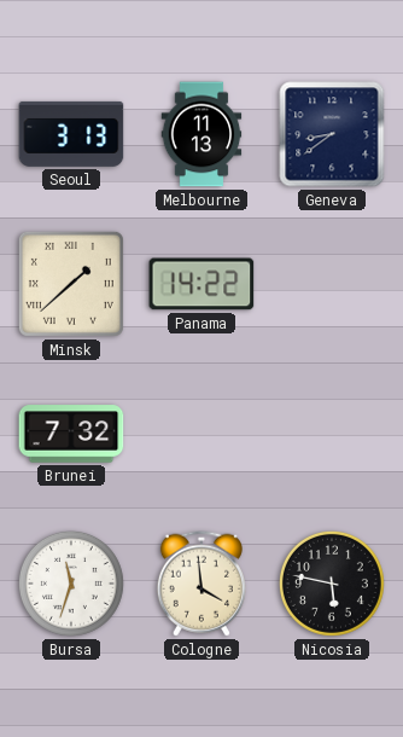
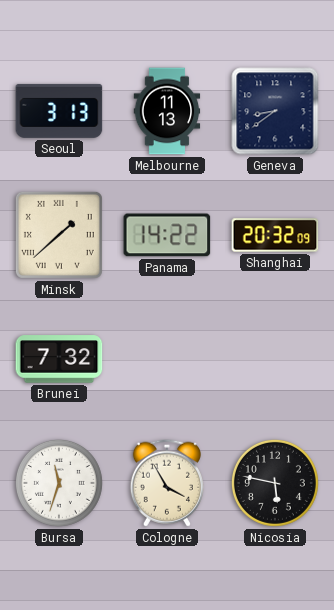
Shanghai: none -> 20:32 (275, 235)
Cologne: 3:59 -> 3:55 (167, 483)
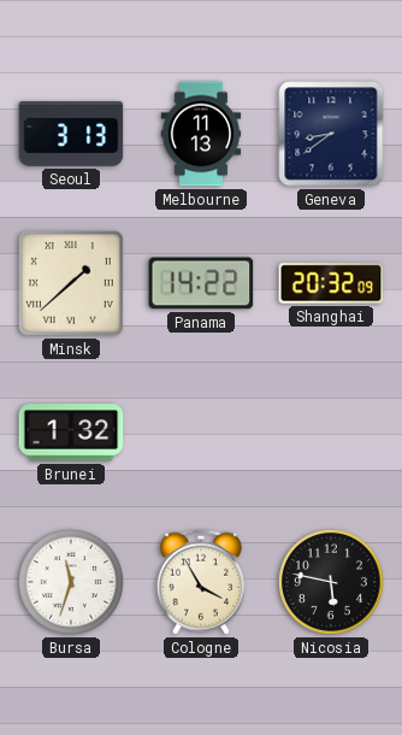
Brunei: 7:32 -> 1:32 (71, 433)
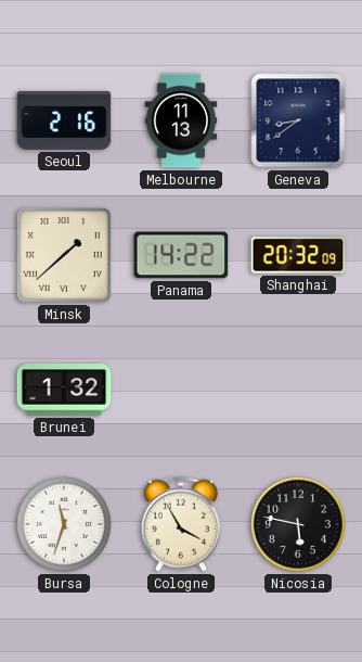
Seoul: 3:13 -> 2:16 (64, 120)
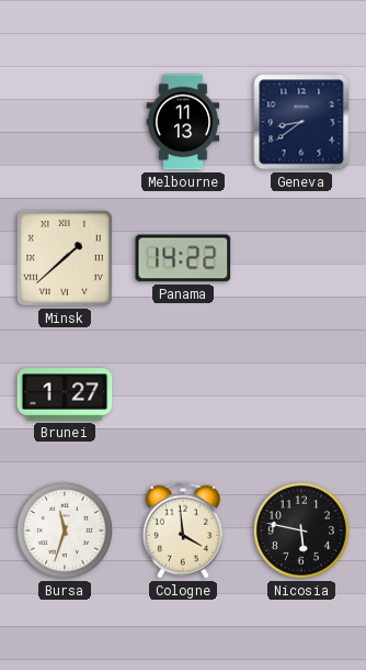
Seoul: 2:16 -> none (64, 120)
Shanghai: 20:32 -> none (298, 255)
Brunei: 1:32 -> 1:27 (65, 394)
Cologne: 3:55 -> 3:59 (183, 531)
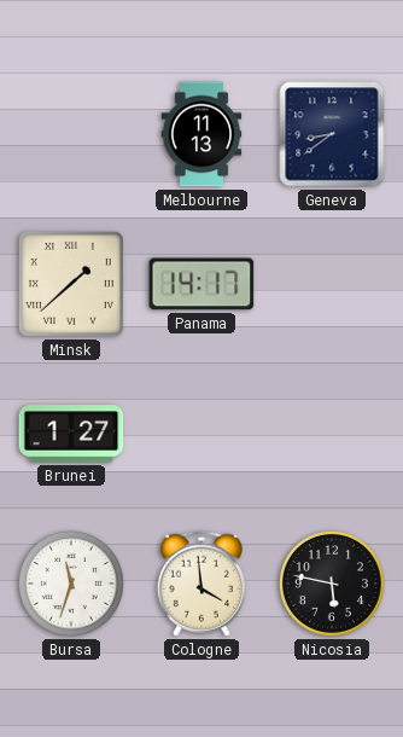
Panama: 14:22 -> 14:17 (201, 284)
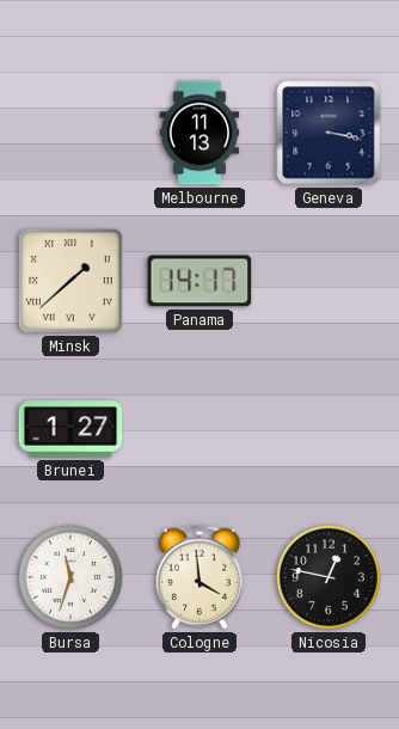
Geneva: 8:39 -> 3:17 (329, 133)
Nicosia: 5:47 -> 12:47 (329, 577)
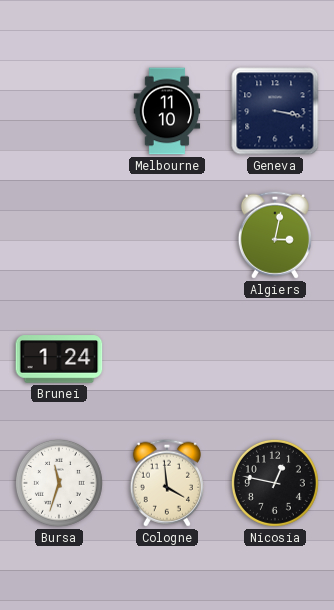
Melbourne: 11:13 -> 11:10 (167, 111)
Minsk: 1:38 -> none (70, 281)
Panama: 14:17 -> none (199, 281)
Algiers: none -> 3:02 (275, 235)
Brunei: 1:27 -> 1:24 (59, 359)
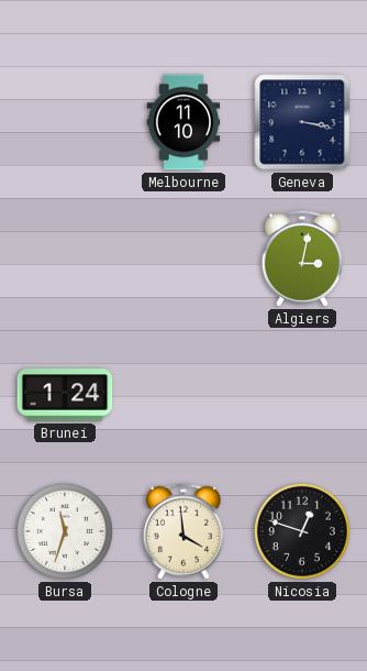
Nicosia: 12:47 -> 12:48 (302, 531)
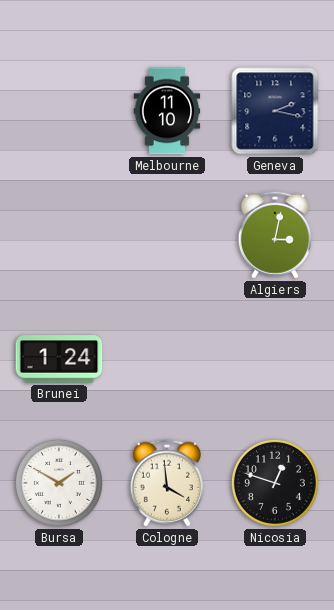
Geneva: 3:17 -> 2:17 (275, 111)
Bursa: 11:33 -> 1:50 (59, 483)
